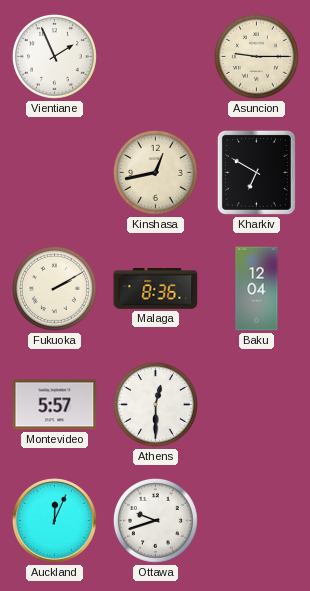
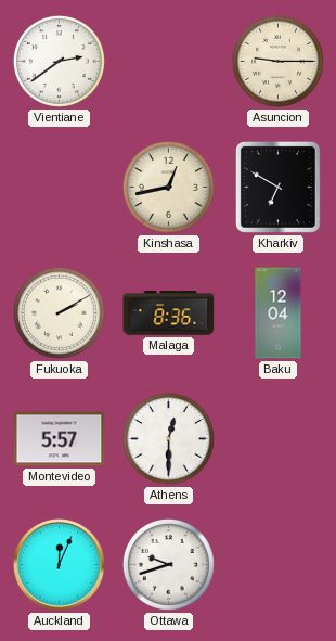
Vientiane: 1:56 -> 2:39 (59, 61)
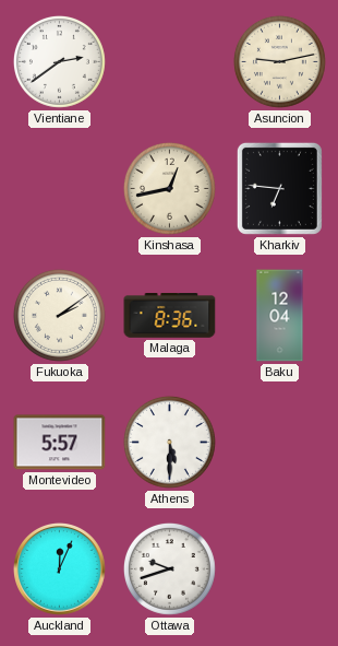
Asuncion: 9:15 -> 9:13 (279, 61)
Kharkiv: 6:50 -> 6:46 (279, 188)
Fukuoka: 2:10 -> 2:09 (59, 315)
Athens: 12:30 -> 5:30 (169, 442)
